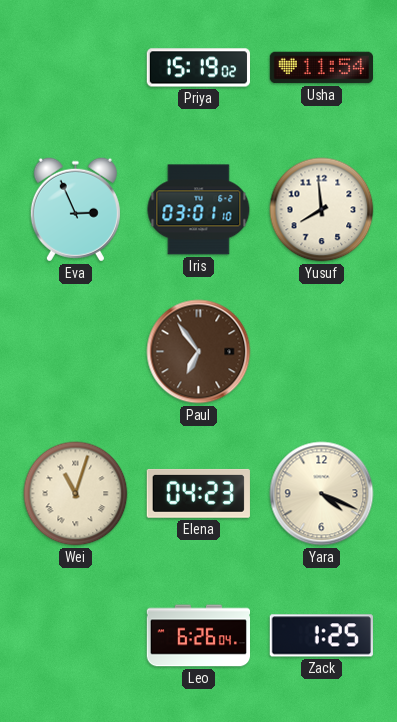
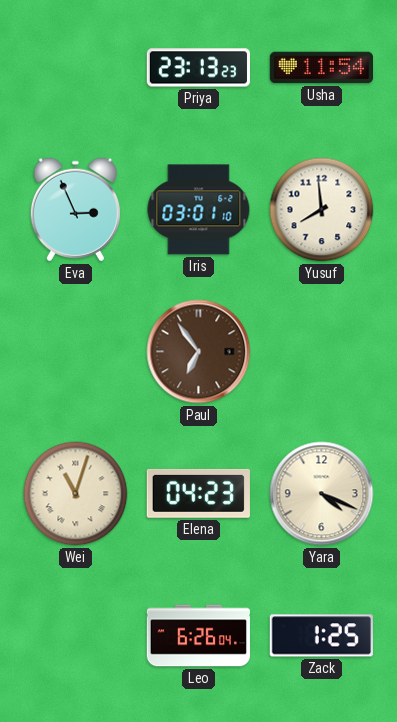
Priya: 15:19 -> 23:13 (198, 68)
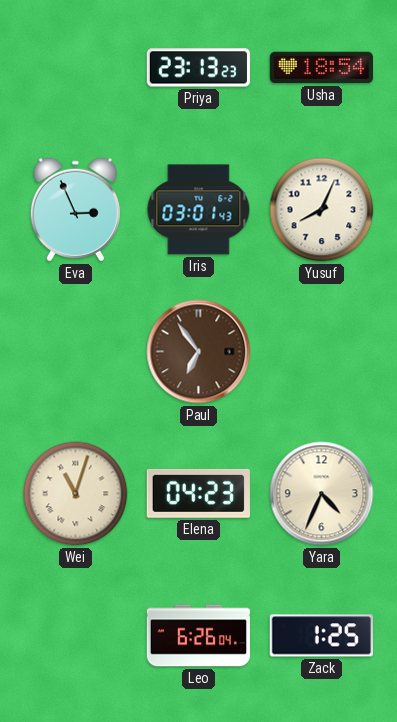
Usha: 11:54 -> 18:54 (321, 68)
Iris: 03:01:10 -> 03:01:43 (199, 210)
Yusuf: 7:59 -> 8:04 (322, 210)
Yara: 4:19 -> 4:34 (322, 494)
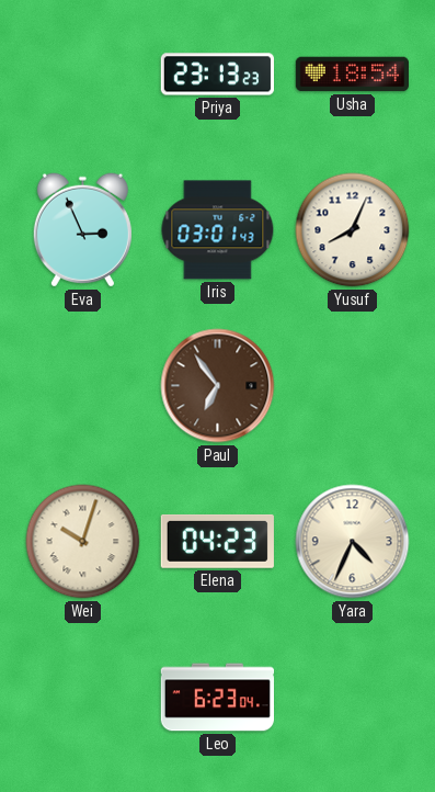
Wei: 11:03 -> 10:03 (83, 542)
Leo: 6:26 -> 6:23 (217, 698)
Zack: 1:25 -> none (321, 636)
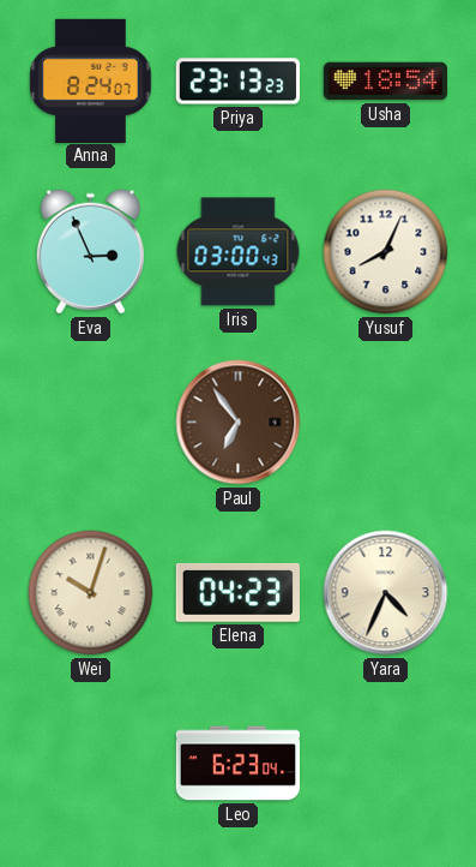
Anna: none -> 8:24 (91, 80)
Iris: 03:01 -> 03:00 (239, 252)
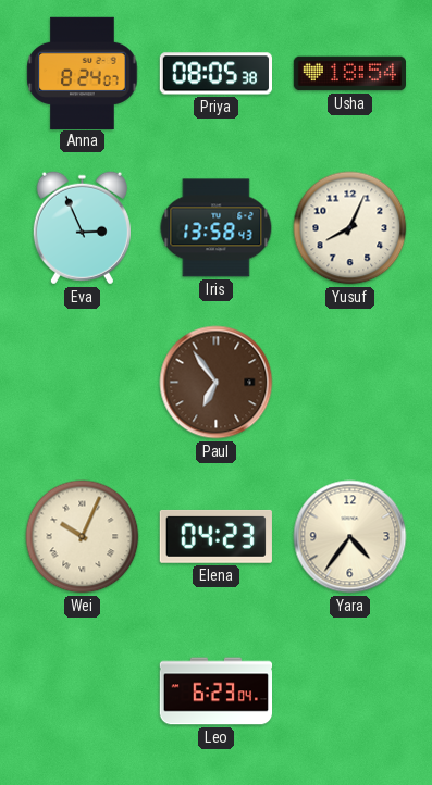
Priya: 23:13 -> 08:05 (215, 74)
Iris: 03:00 -> 13:58 (217, 228)
Wei: 10:03 -> 10:04 (83, 537)
Yara: 4:34 -> 4:36 (350, 537)
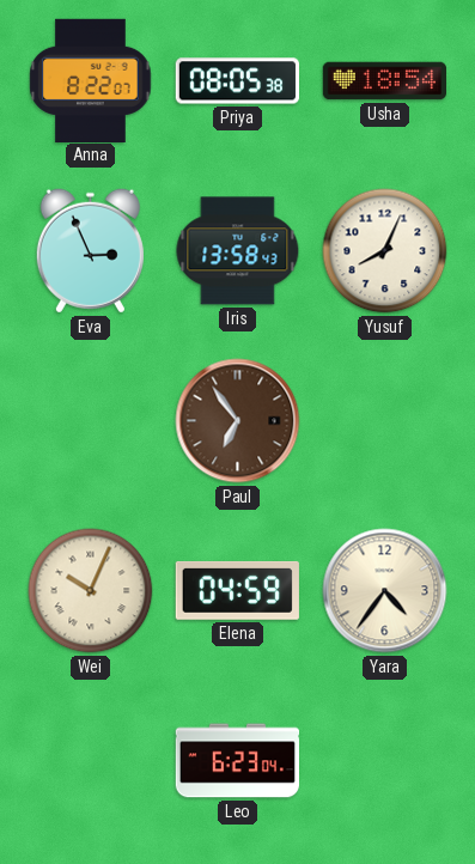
Anna: 8:24 -> 8:22 (91, 80)
Elena: 04:23 -> 04:59 (237, 590)
